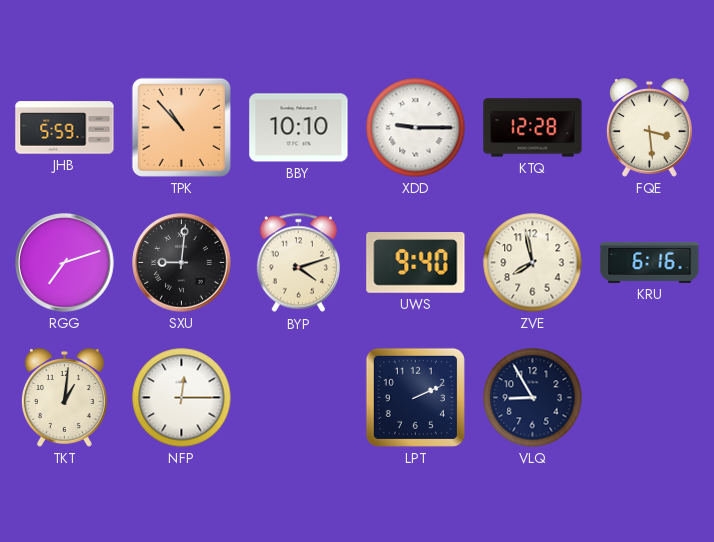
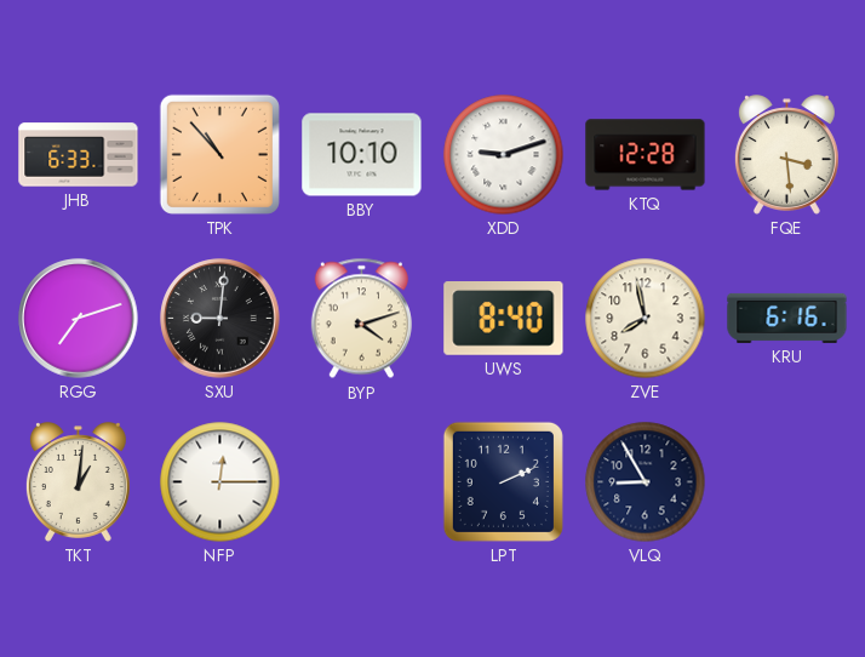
JHB: 5:59 -> 6:33 (79, 155)
XDD: 9:15 -> 9:12 (504, 155)
UWS: 9:40 -> 8:40 (504, 319)
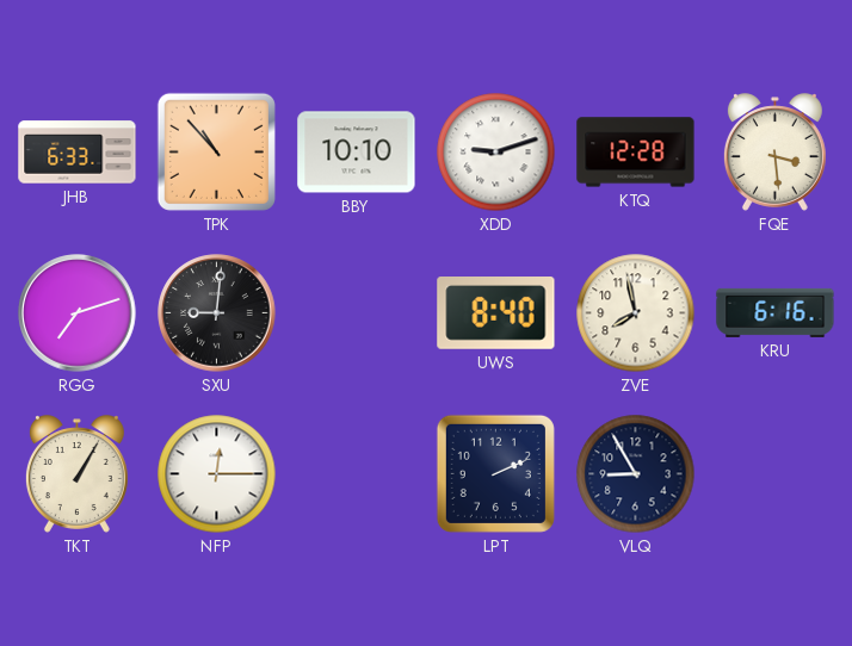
BYP: 4:12 -> none (361, 319)
TKT: 1:01 -> 1:05 (76, 474)
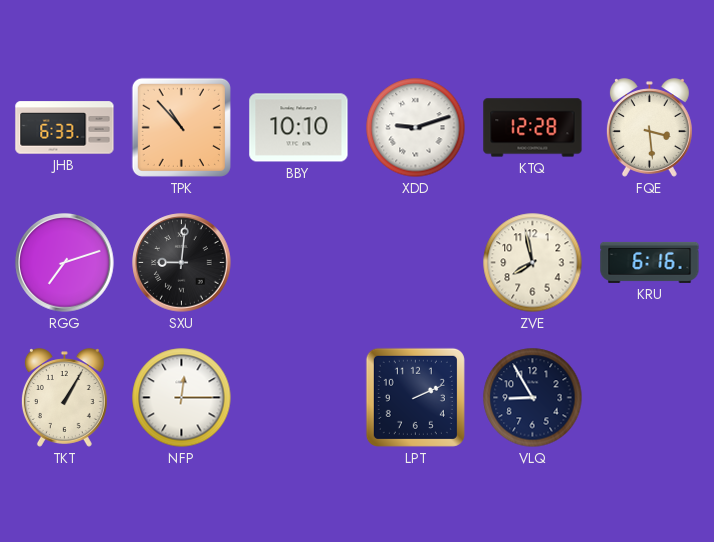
UWS: 8:40 -> none (496, 313)
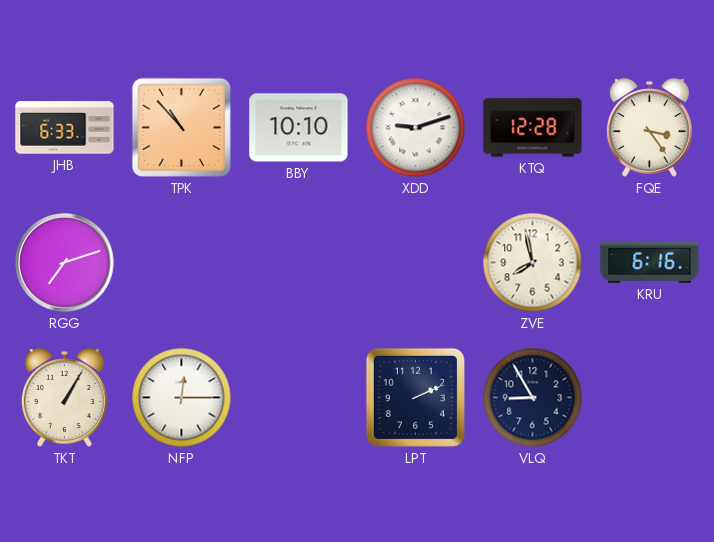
FQE: 3:29 -> 3:24 (649, 128)
SXU: 9:01 -> none (182, 263)
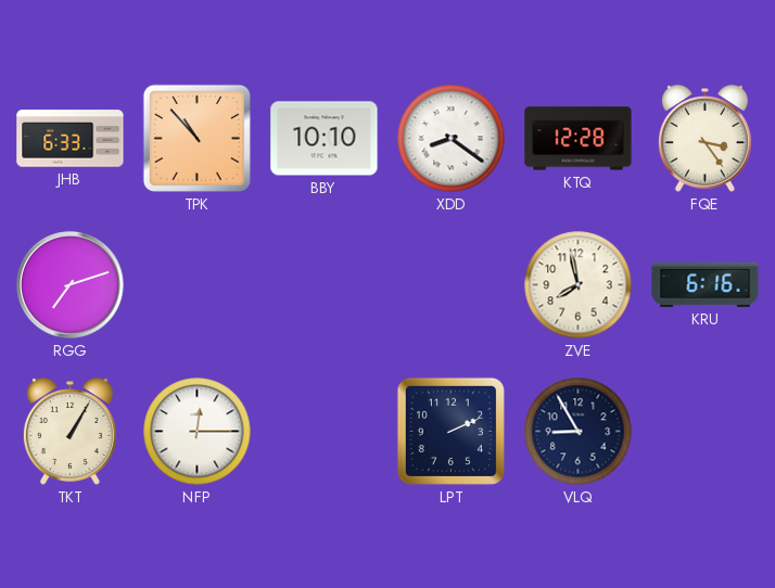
XDD: 9:12 -> 8:21 (452, 139)
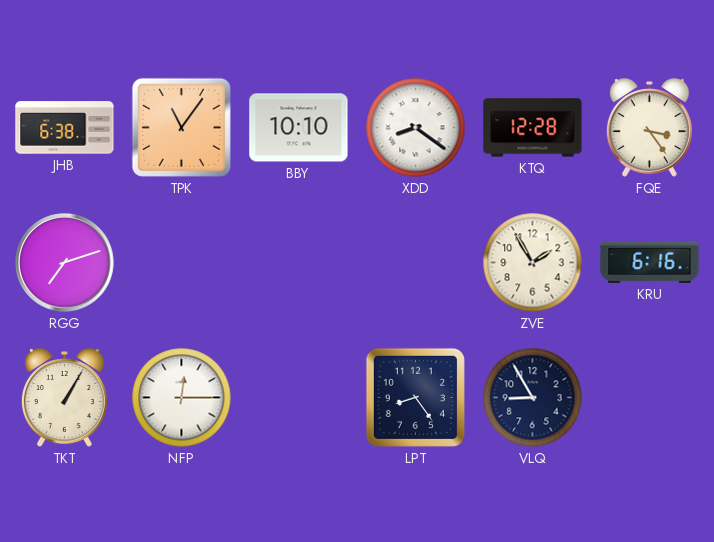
JHB: 6:33 -> 6:38 (65, 128)
TPK: 10:53 -> 11:06 (181, 127)
ZVE: 7:58 -> 1:55 (533, 263)
LPT: 2:11 -> 8:24 (415, 397)
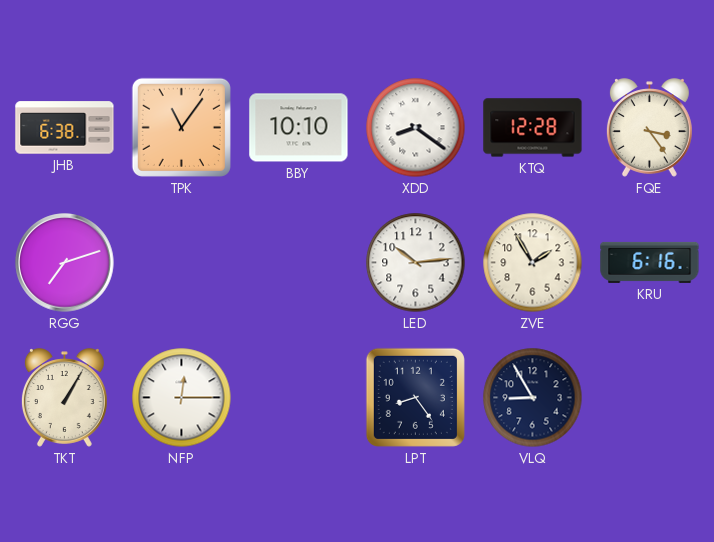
LED: none -> 10:14 (416, 263)
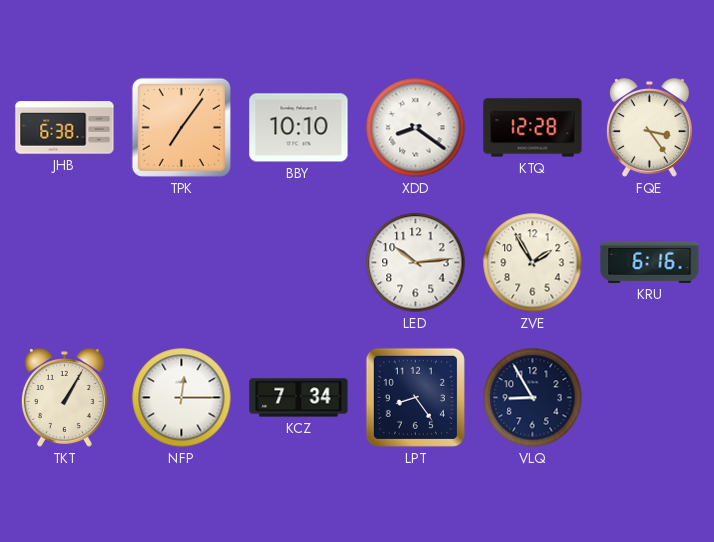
TPK: 11:06 -> 7:06 (181, 127)
RGG: 7:12 -> none (65, 263)
KCZ: none -> 7:34 (299, 398)
